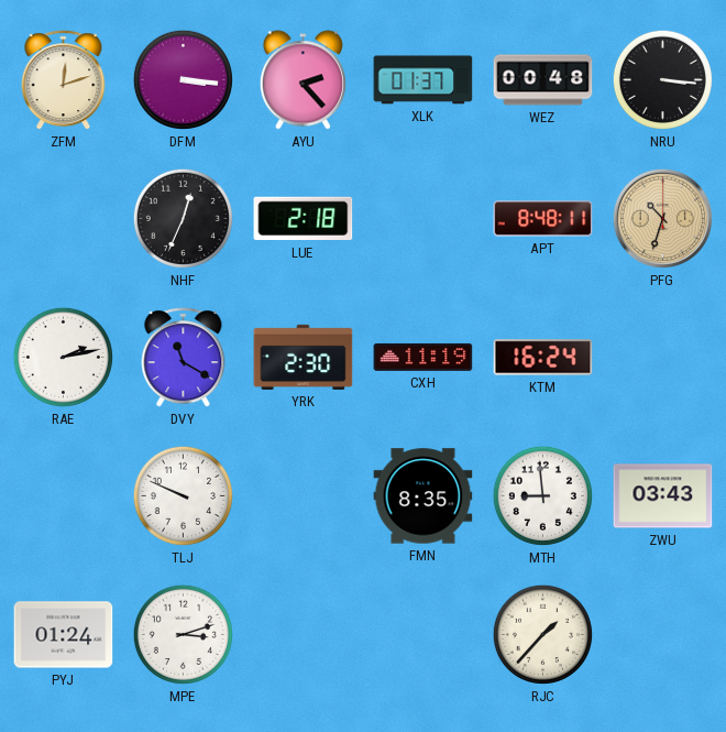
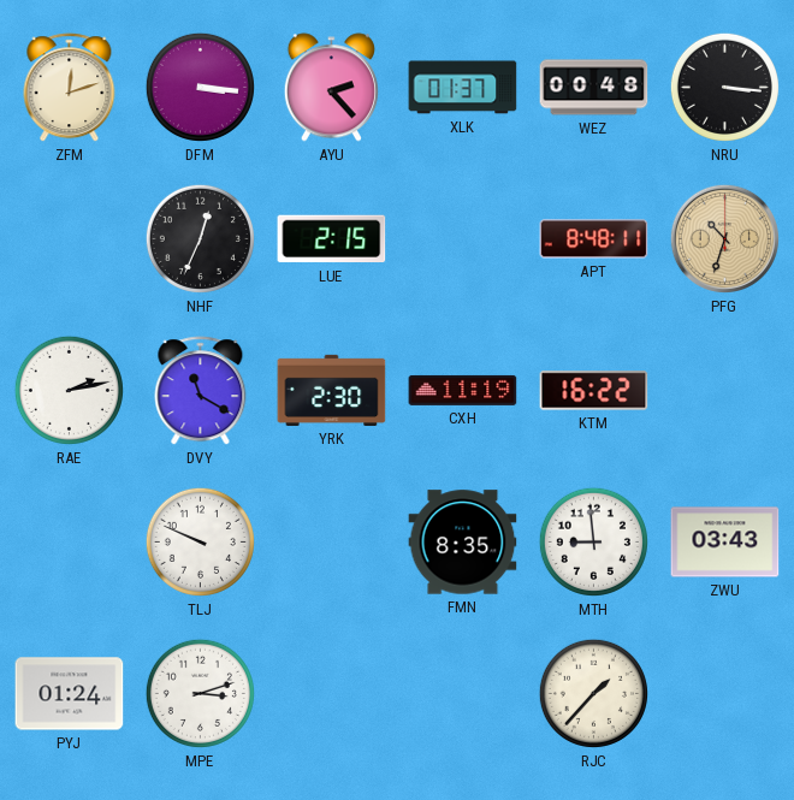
LUE: 2:18 -> 2:15 (332, 239)
KTM: 16:24 -> 16:22 (594, 391)
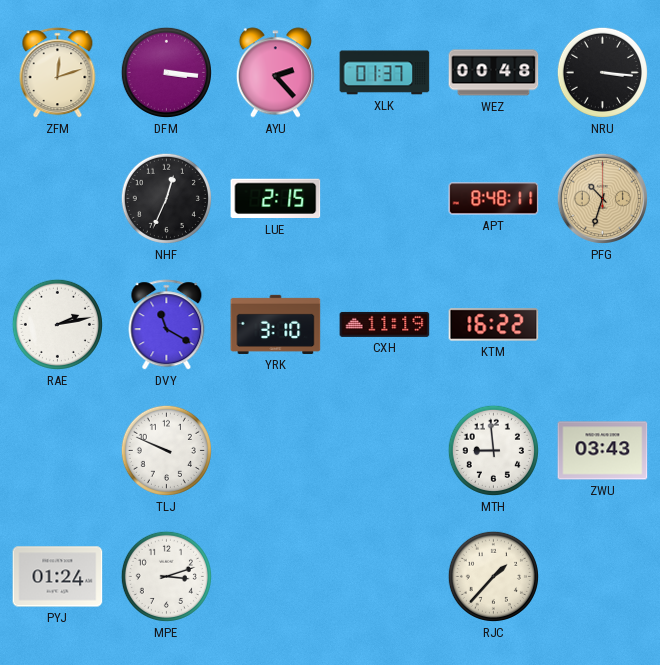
YRK: 2:30 -> 3:10 (276, 324)
FMN: 8:35 -> none (463, 543)
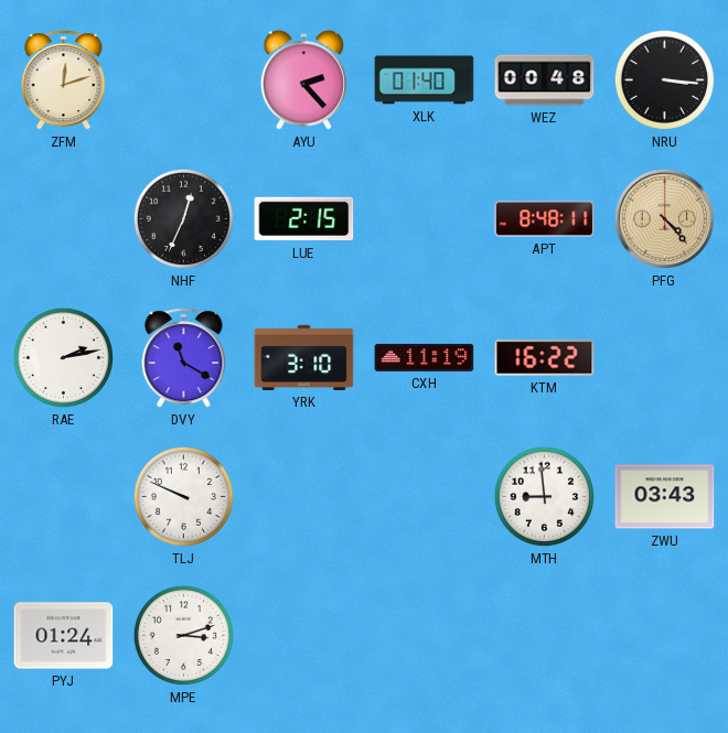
DFM: 3:16 -> none (166, 72)
XLK: 01:37 -> 01:40 (425, 80)
PFG: 10:33 -> 4:23 (664, 218)
RJC: 1:37 -> none (493, 576)
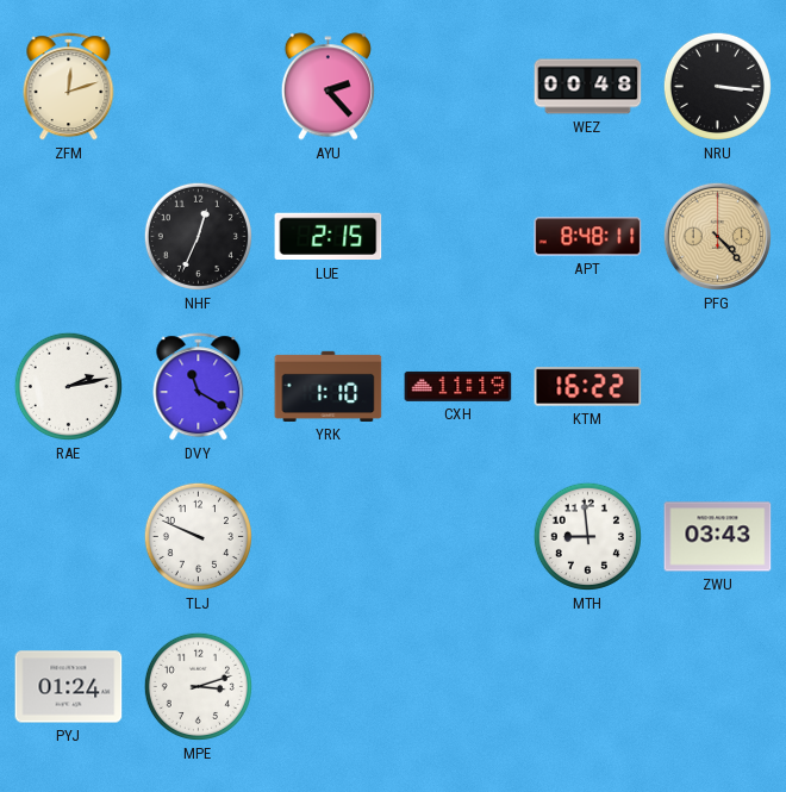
XLK: 01:40 -> none (425, 80)
YRK: 3:10 -> 1:10 (329, 386)
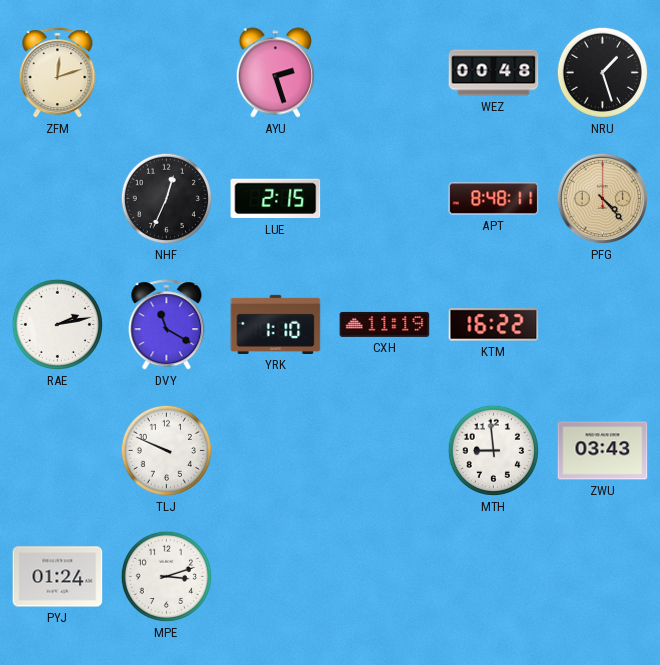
AYU: 2:23 -> 2:27 (275, 73)
NRU: 3:16 -> 1:27 (602, 72)
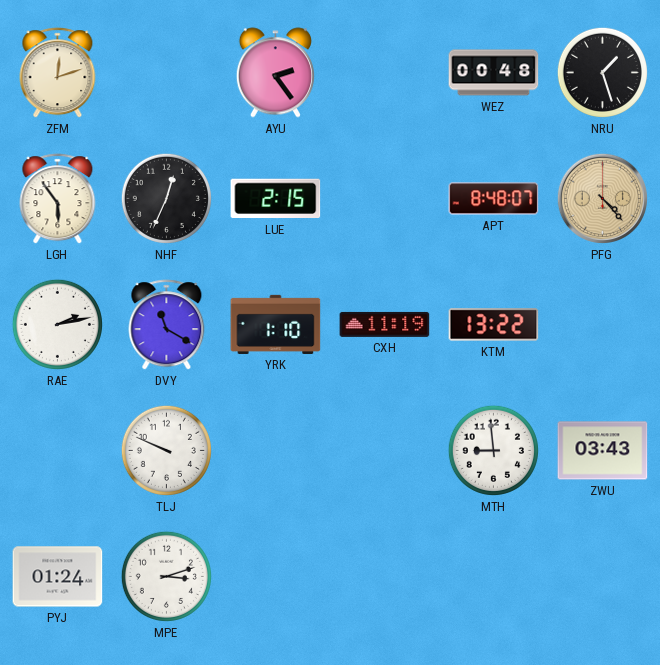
AYU: 2:27 -> 2:24 (275, 73)
LGH: none -> 5:54 (58, 199)
APT: 8:48:11 -> 8:48:07 (494, 199)
KTM: 16:22 -> 13:22 (494, 325)
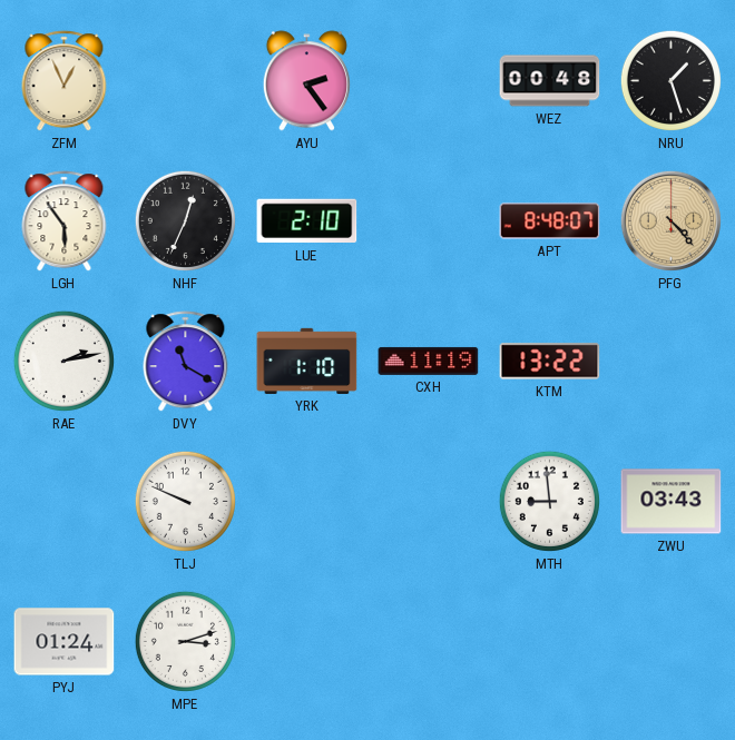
ZFM: 12:12 -> 12:56 (65, 81)
LUE: 2:15 -> 2:10 (307, 221)
